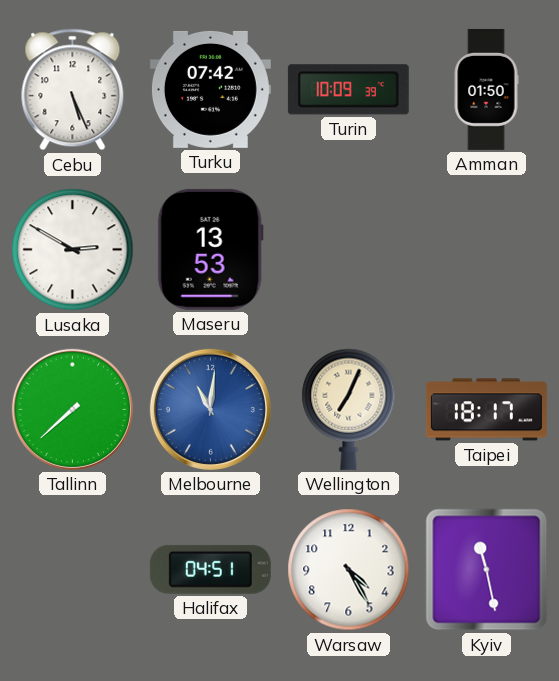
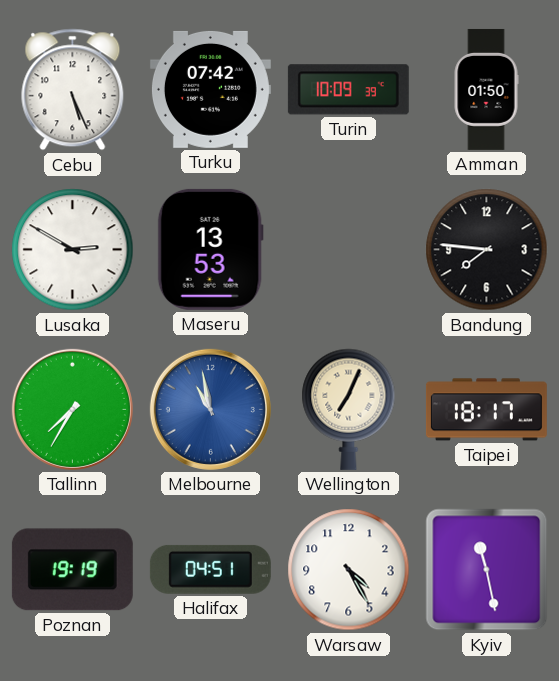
Bandung: none -> 7:46 (487, 250)
Tallinn: 7:38 -> 7:35 (72, 409)
Melbourne: 11:01 -> 10:58 (210, 409)
Poznan: none -> 19:19 (72, 570)
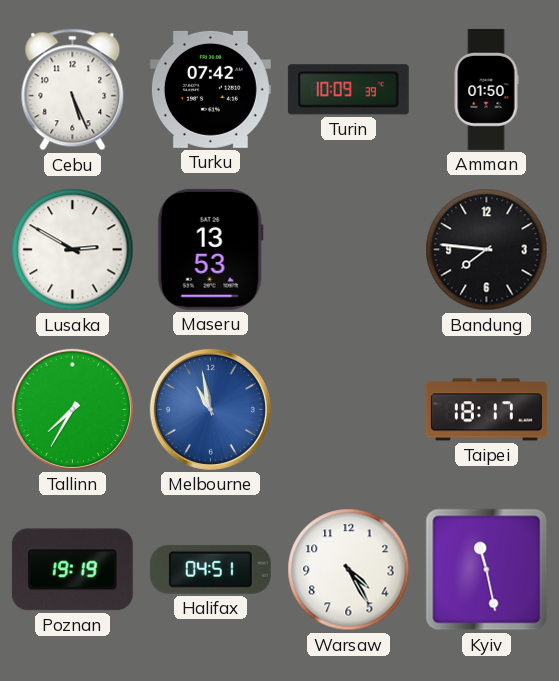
Wellington: 7:04 -> none (349, 409)
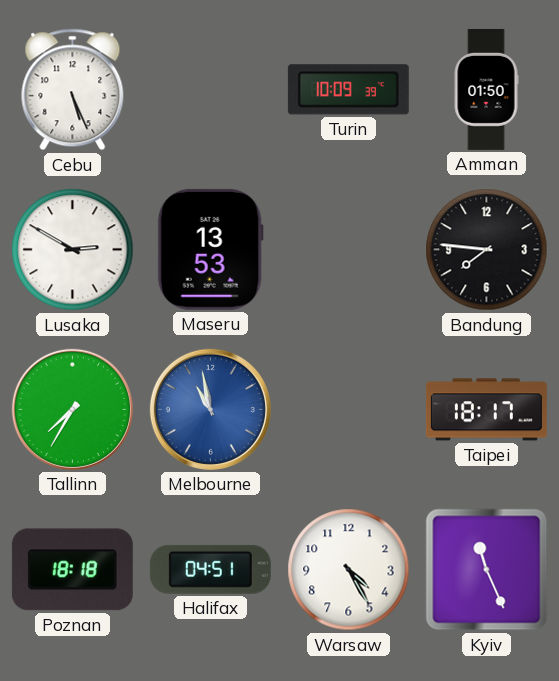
Turku: 07:42 -> none (210, 89)
Poznan: 19:19 -> 18:18 (72, 570)
Kyiv: 11:28 -> 11:26 (487, 570)
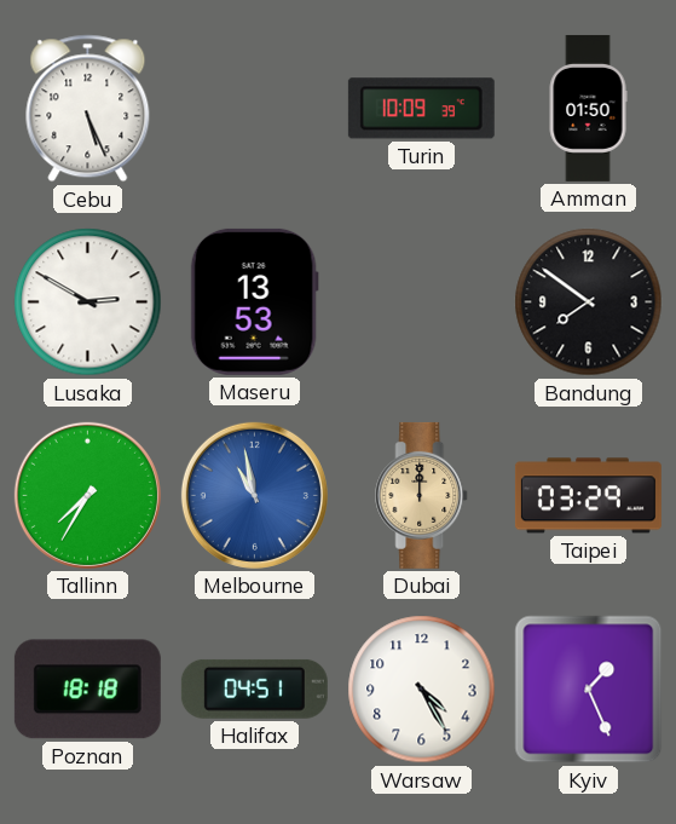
Bandung: 7:46 -> 7:51 (589, 302)
Dubai: none -> 12:00 (422, 495)
Taipei: 18:17 -> 03:29 (588, 496)
Kyiv: 11:26 -> 1:26 (589, 690)
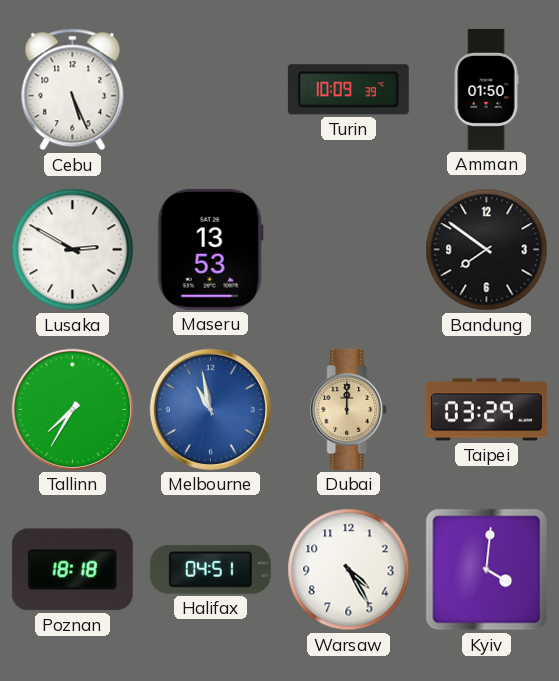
Kyiv: 1:26 -> 4:01 (487, 570)
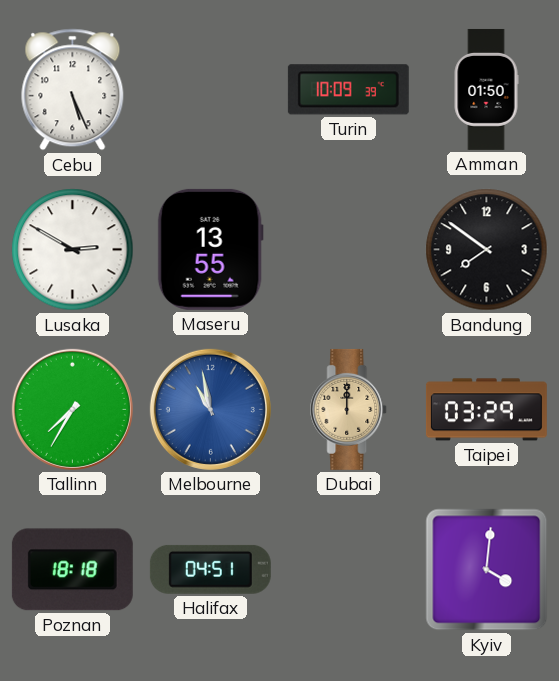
Maseru: 13:53 -> 13:55 (210, 249)
Warsaw: 4:25 -> none (349, 570)
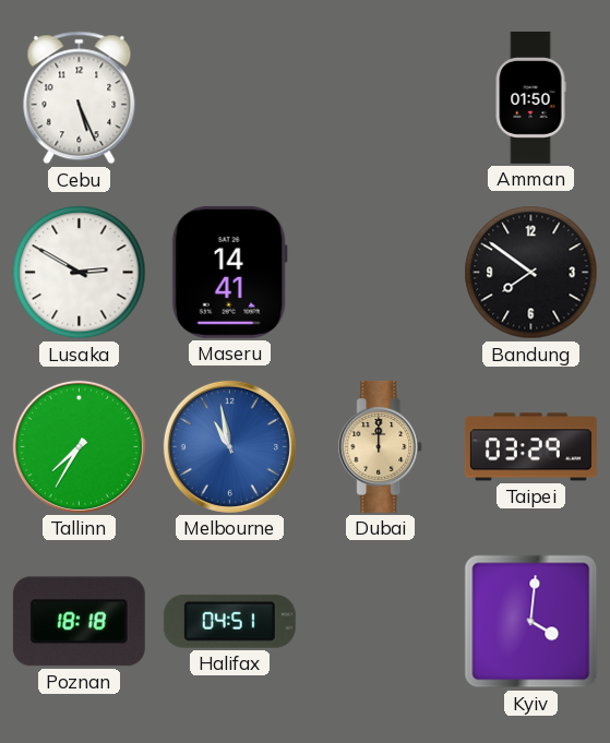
Turin: 10:09 -> none (348, 90)
Maseru: 13:55 -> 14:41 (229, 272)
